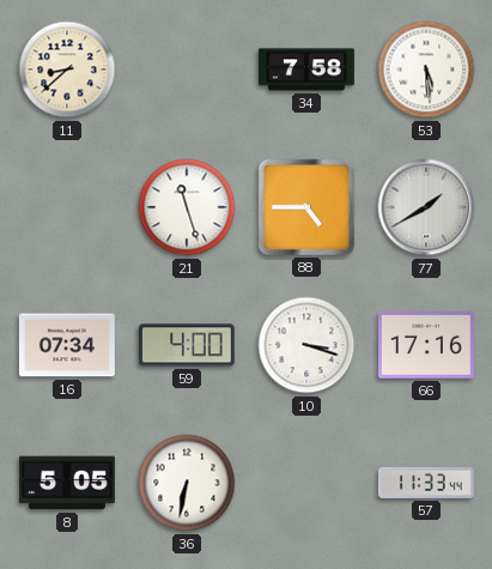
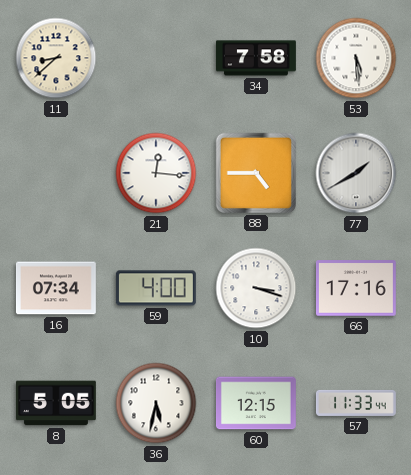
21: 11:27 -> 12:16 (156, 173)
36: 6:32 -> 5:32 (156, 403)
60: none -> 12:15 (256, 403)
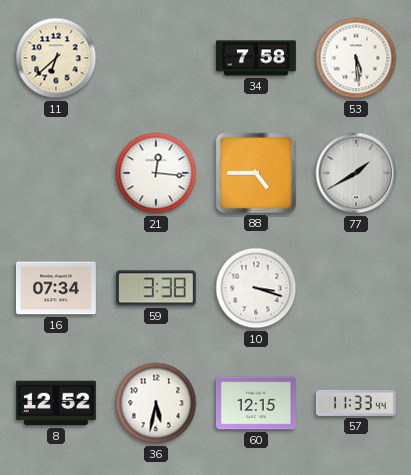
11: 8:38 -> 6:38 (56, 58)
59: 4:00 -> 3:38 (156, 288)
66: 17:16 -> none (356, 288)
8: 5:05 -> 12:52 (56, 403)
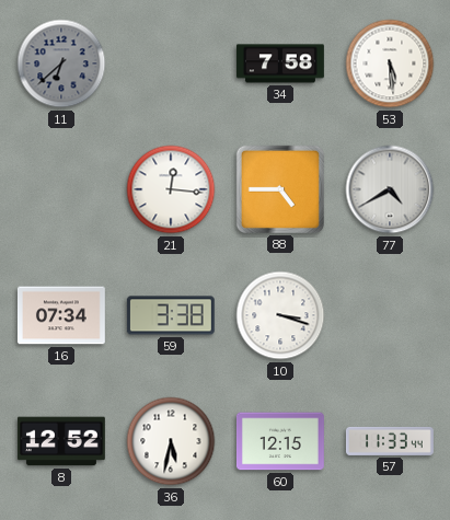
11 dial: cream -> grey (61, 63)
77: 1:40 -> 4:40 (390, 189)
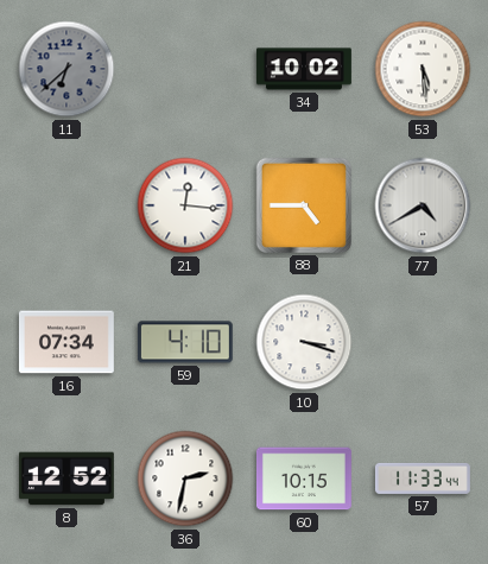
34: 7:58 -> 10:02 (304, 69)
59: 3:38 -> 4:10 (185, 342)
36: 5:32 -> 2:32 (185, 479)
60: 12:15 -> 10:15 (304, 479)
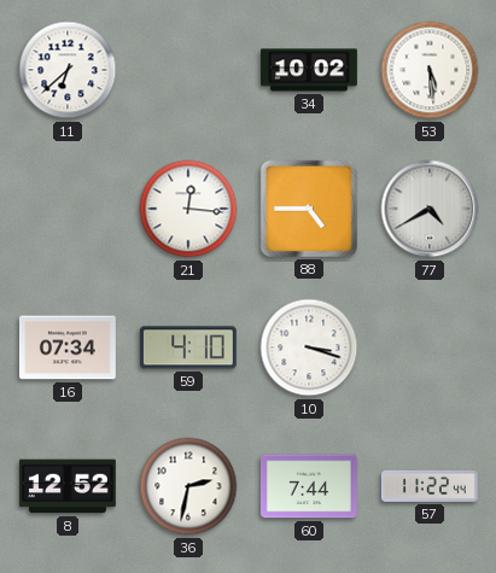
11 dial: grey -> white (68, 70)
60: 10:15 -> 7:44 (309, 486)
57: 11:33 -> 11:22 (430, 486)
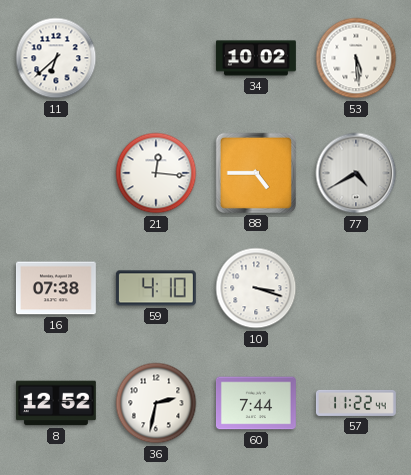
16: 07:34 -> 07:38 (56, 288)
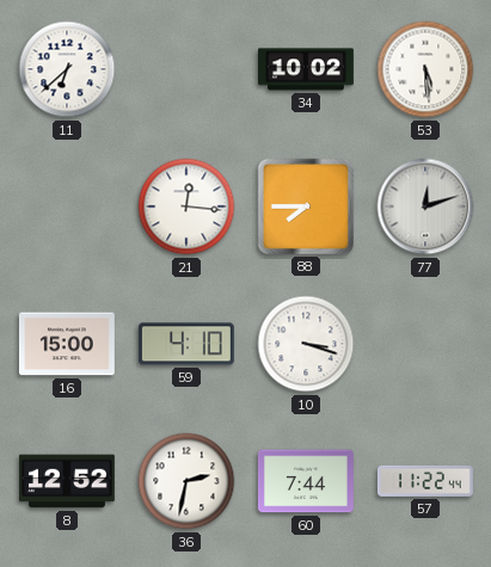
88: 4:45 -> 7:45 (306, 207)
77: 4:40 -> 12:12 (425, 207)
16: 07:38 -> 15:00 (67, 344)
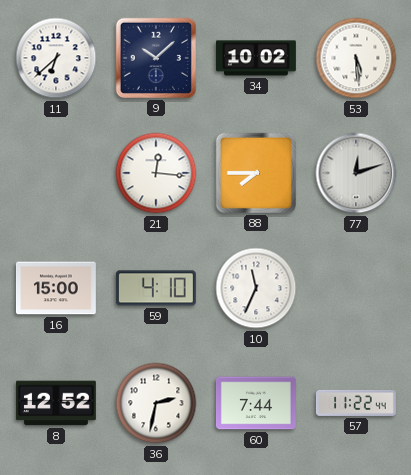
9: none -> 10:08 (156, 58)
10: 3:18 -> 11:34 (256, 288)
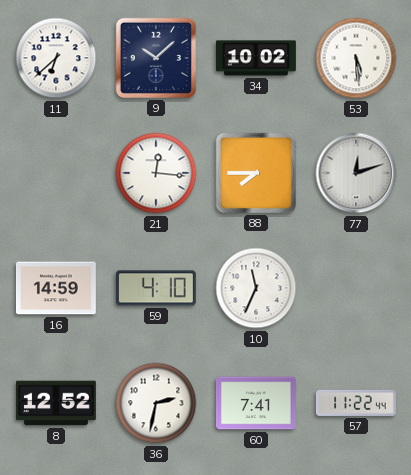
16: 15:00 -> 14:59 (56, 288)
60: 7:44 -> 7:41 (256, 403)
